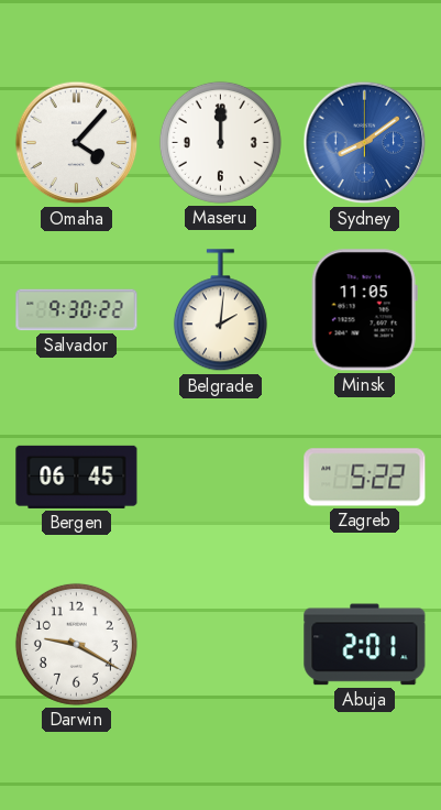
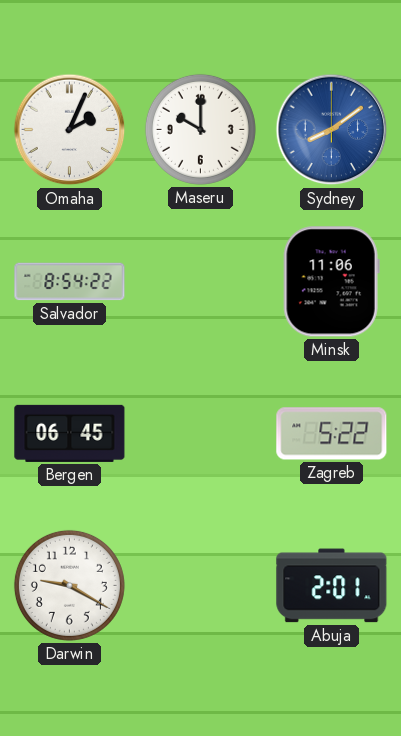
Omaha: 4:07 -> 2:04 (70, 130)
Maseru: 12:00 -> 10:00 (200, 129)
Salvador: 9:30 -> 8:54 (70, 282)
Belgrade: 2:01 -> none (220, 310)
Minsk: 11:05 -> 11:06 (331, 282)
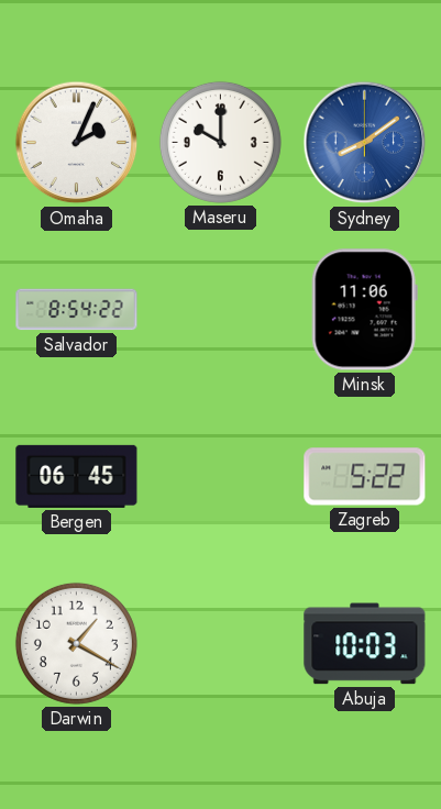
Darwin: 9:20 -> 1:20 (76, 643)
Abuja: 2:01 -> 10:03 (365, 644)
